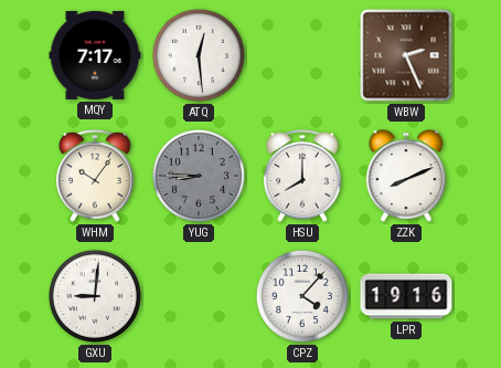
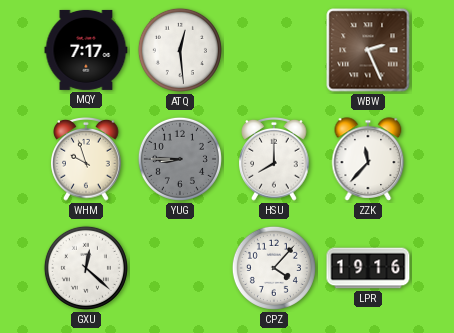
WHM: 10:06 -> 9:57 (86, 160)
ZZK: 8:11 -> 11:37 (368, 159)
GXU: 9:01 -> 12:22 (86, 268)
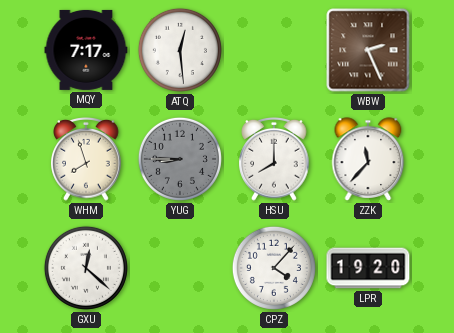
WHM: 9:57 -> 7:57 (86, 160)
LPR: 19:16 -> 19:20 (368, 268)
